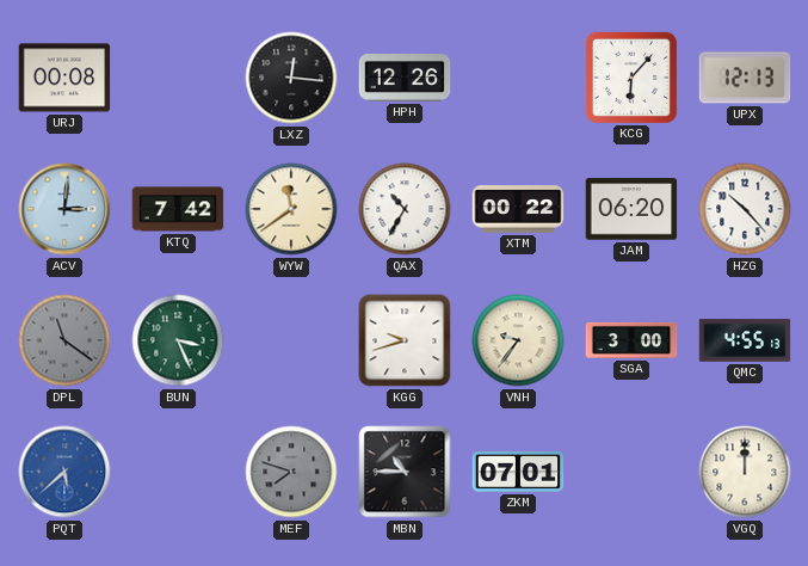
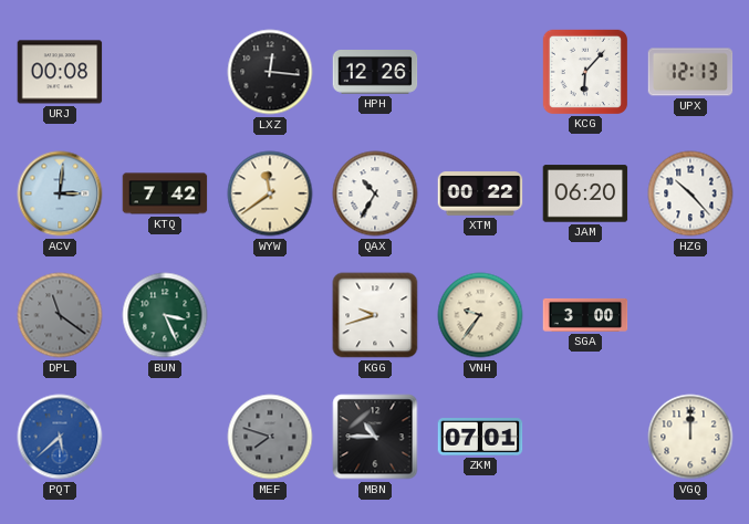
QMC: 4:55 -> none (745, 340)
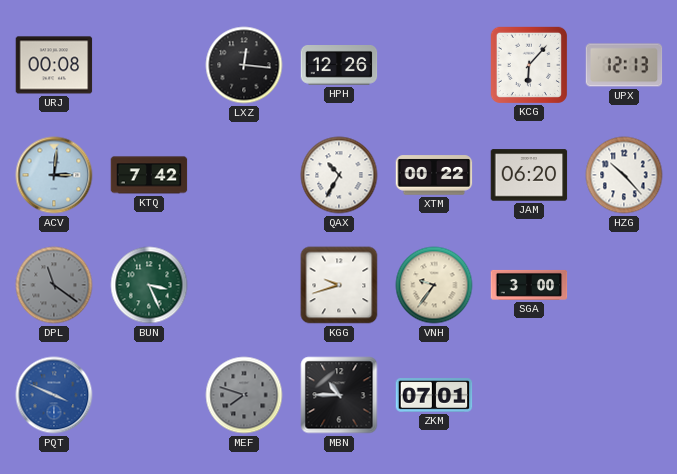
WYW: 11:39 -> none (270, 193)
PQT: 5:38 -> 3:49 (54, 395)
VGQ: 12:00 -> none (690, 437)
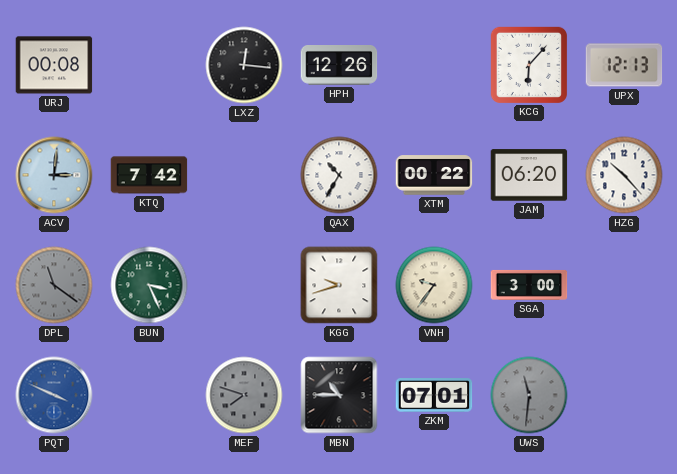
UWS: none -> 11:31 (529, 395)
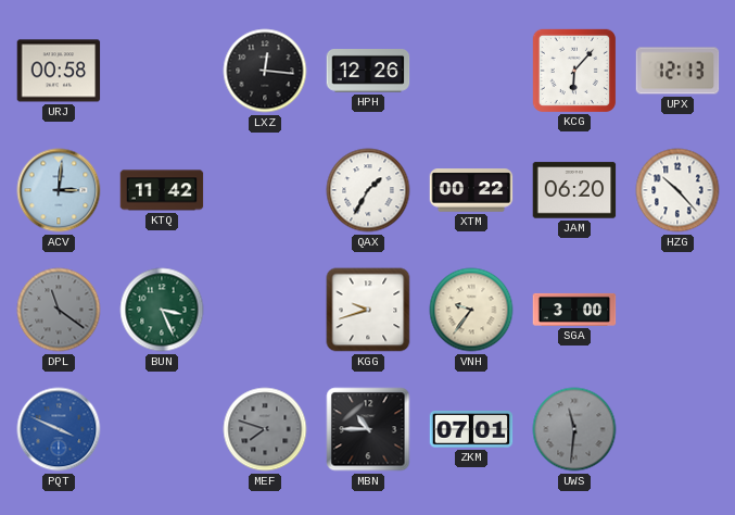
URJ: 00:08 -> 00:58 (59, 71)
KTQ: 7:42 -> 11:42 (162, 190)
QAX: 10:35 -> 1:35 (368, 190)
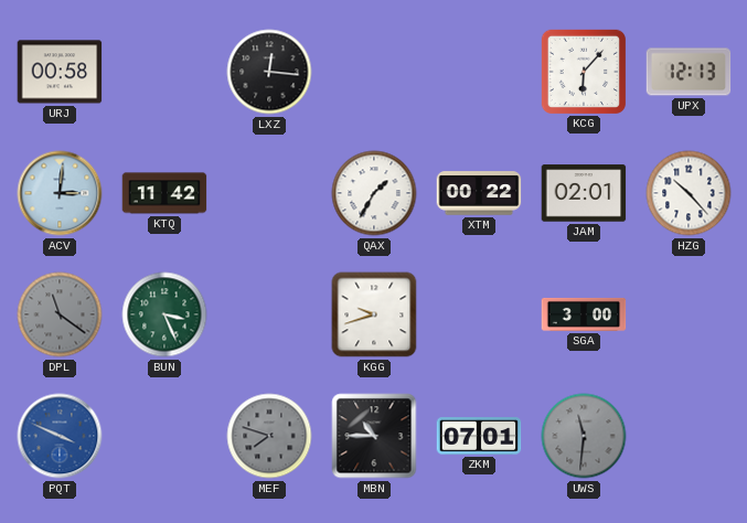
HPH: 12:26 -> none (368, 72)
JAM: 06:20 -> 02:01 (584, 193)
VNH: 9:36 -> none (471, 310)
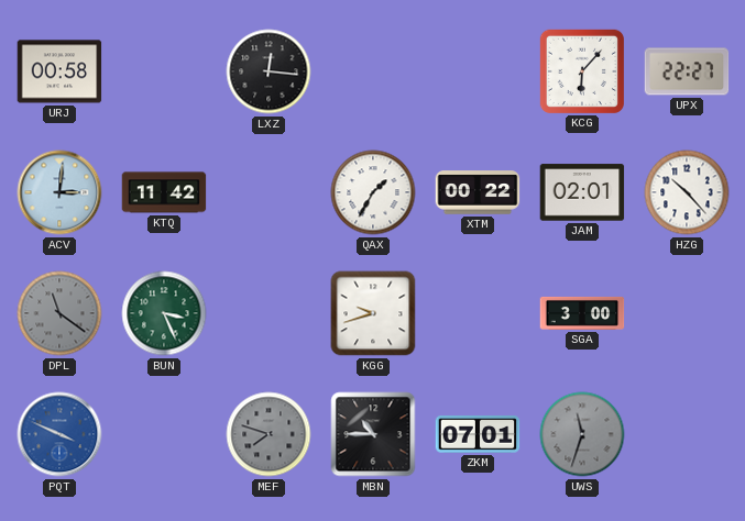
UPX: 12:13 -> 22:27 (687, 71)
UWS: 11:31 -> 11:33 (582, 434)
